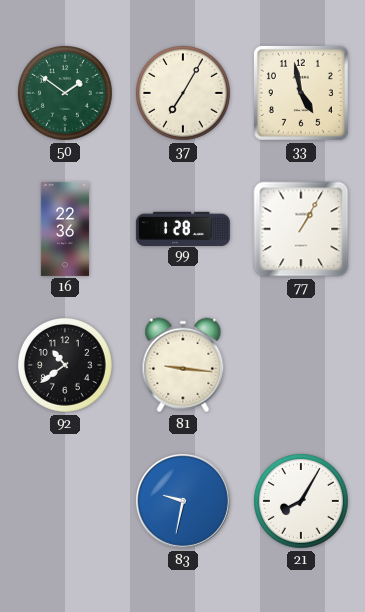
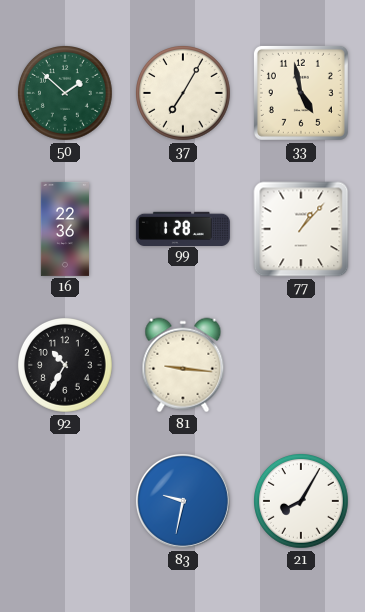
50: 1:51 -> 1:52 (66, 94)
77: 1:05 -> 1:07 (301, 229)
92: 10:39 -> 10:35 (66, 366)
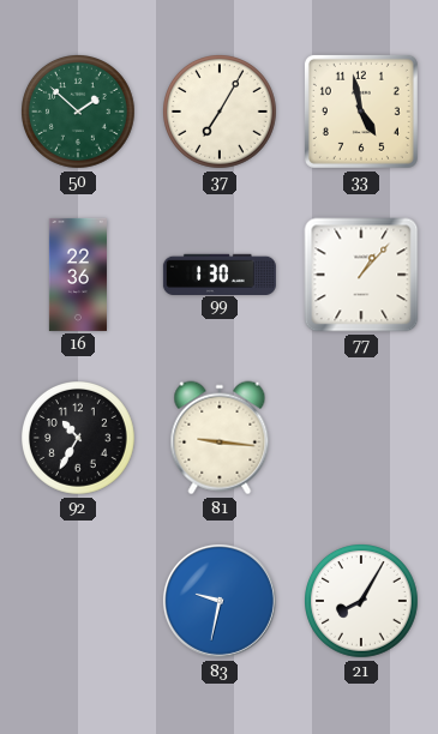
99: 1:28 -> 1:30 (220, 273)
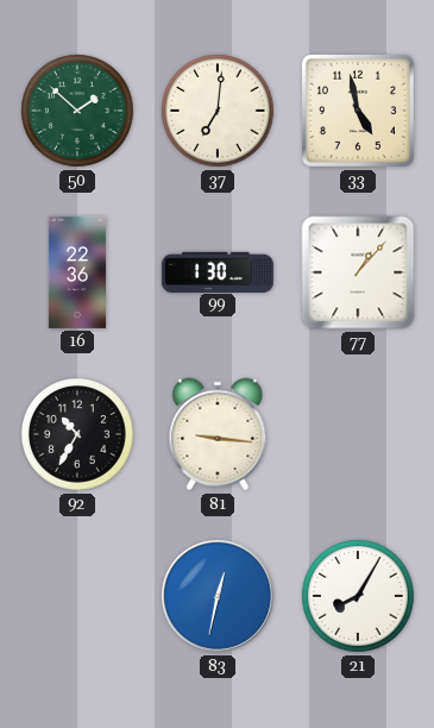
37: 7:05 -> 7:01 (219, 112)
83: 9:32 -> 12:32 (218, 596)
